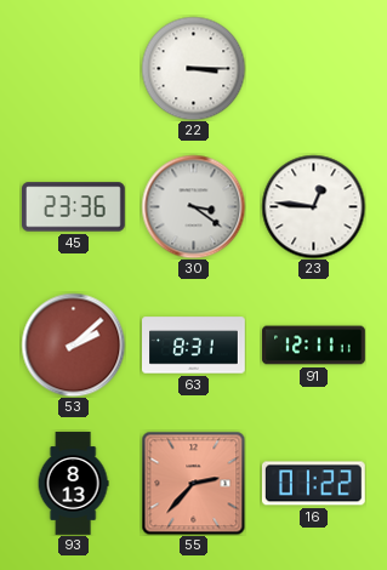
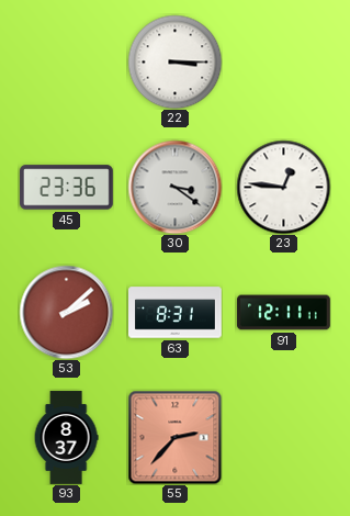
93: 8:13 -> 8:37 (66, 438)
16: 01:22 -> none (313, 484)
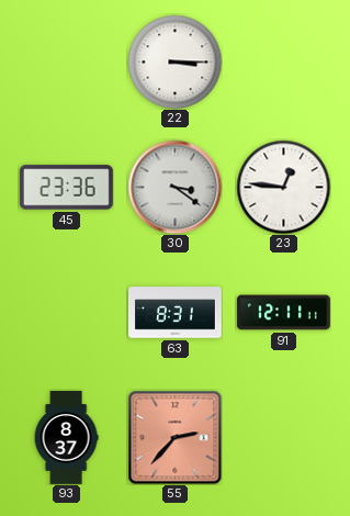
53: 2:08 -> none (66, 312)
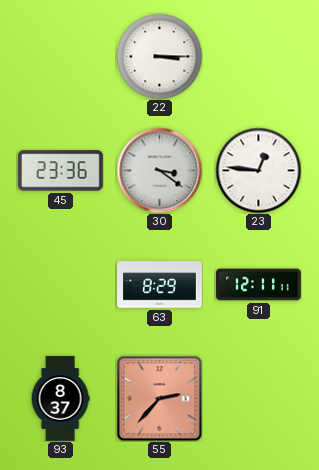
63: 8:31 -> 8:29 (160, 285)
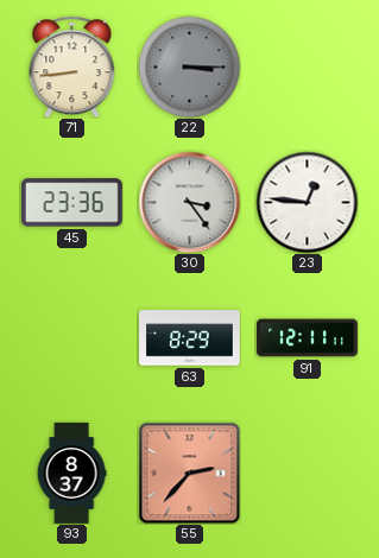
71: none -> 8:44 (72, 66)
22 dial: white -> grey (189, 66)
30: 3:21 -> 3:24 (189, 202)
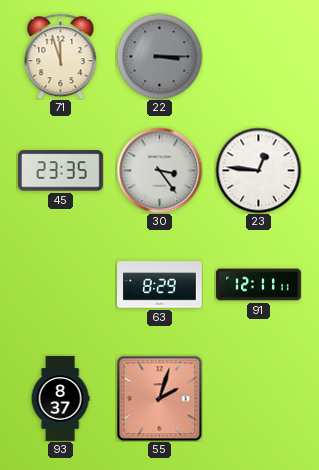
71: 8:44 -> 11:57 (61, 56)
45: 23:36 -> 23:35 (61, 171)
55: 2:37 -> 2:03 (159, 398)
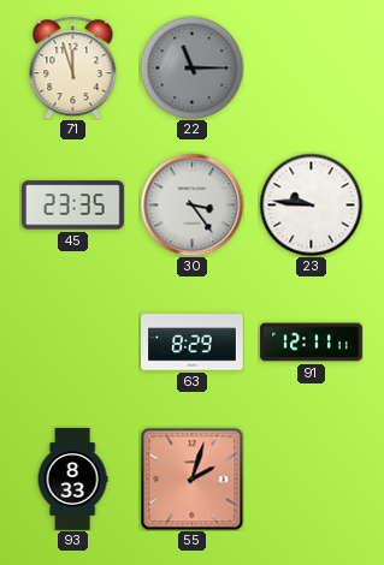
22: 3:15 -> 11:15 (191, 67)
23: 12:46 -> 9:46 (311, 204)
93: 8:37 -> 8:33 (72, 480)
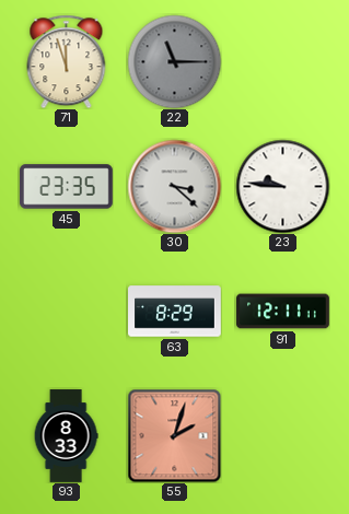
30: 3:24 -> 3:22 (174, 186)
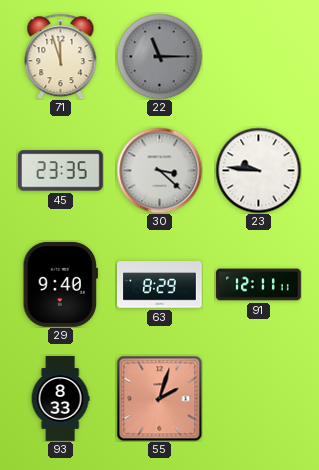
29: none -> 9:40 (60, 284)
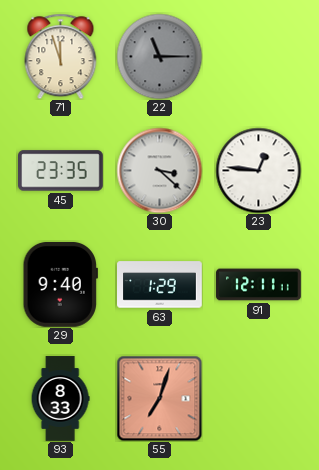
23: 9:46 -> 12:46 (258, 170)
63: 8:29 -> 1:29 (160, 285)
55: 2:03 -> 7:03 (159, 398)
